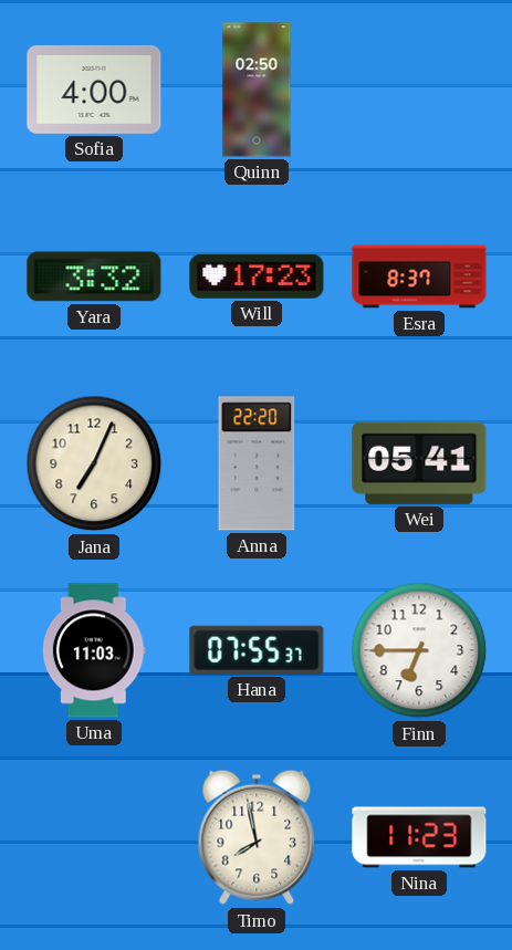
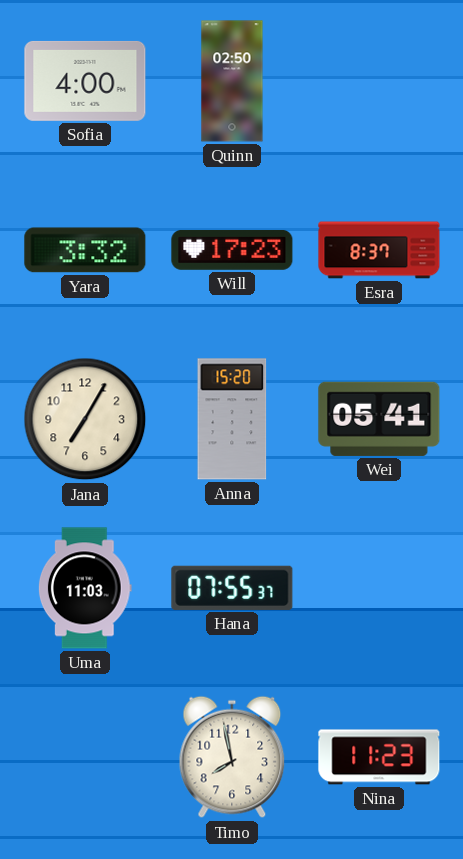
Jana: 7:04 -> 7:05 (85, 419)
Anna: 22:20 -> 15:20 (232, 419)
Finn: 6:45 -> none (419, 650)
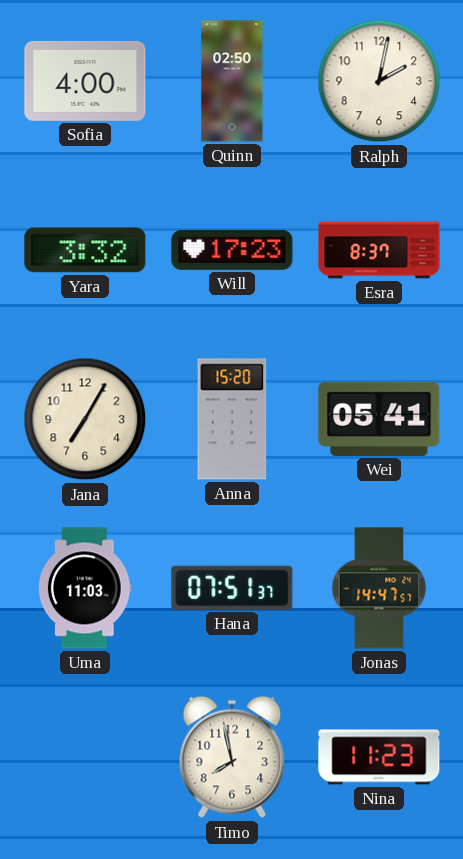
Ralph: none -> 2:02 (379, 81)
Hana: 07:55 -> 07:51 (232, 588)
Jonas: none -> 14:47 (379, 588)
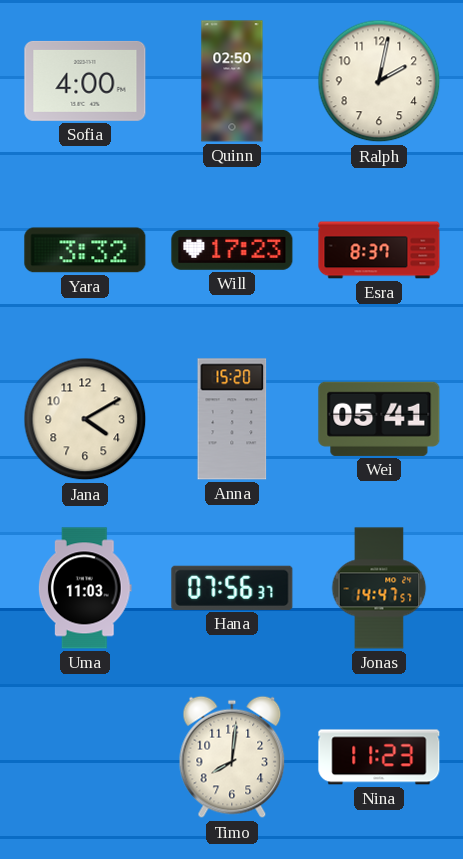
Jana: 7:05 -> 4:10 (85, 419)
Hana: 07:51 -> 07:56 (232, 588)
Timo: 7:58 -> 8:01 (232, 757)
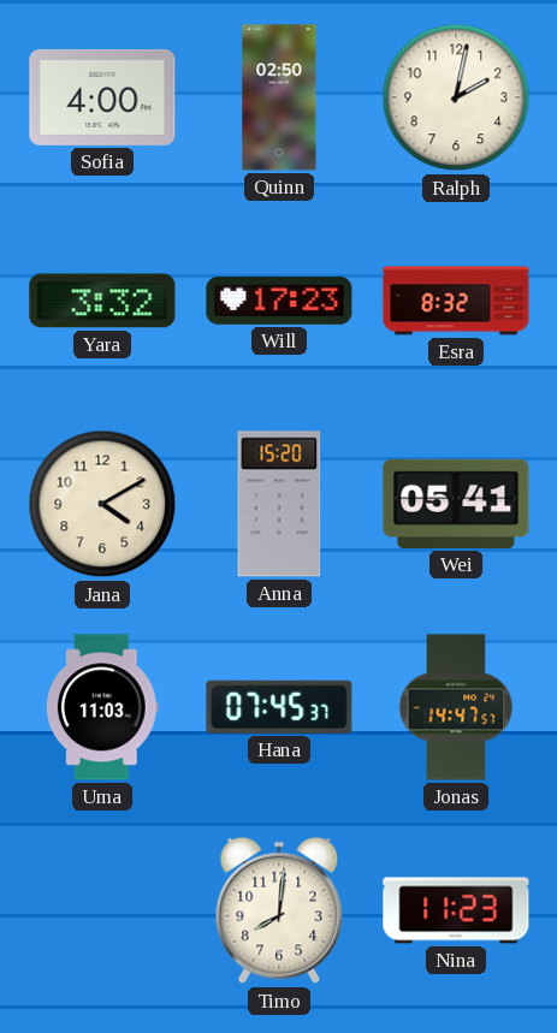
Esra: 8:37 -> 8:32 (456, 301)
Hana: 07:56 -> 07:45 (279, 707)
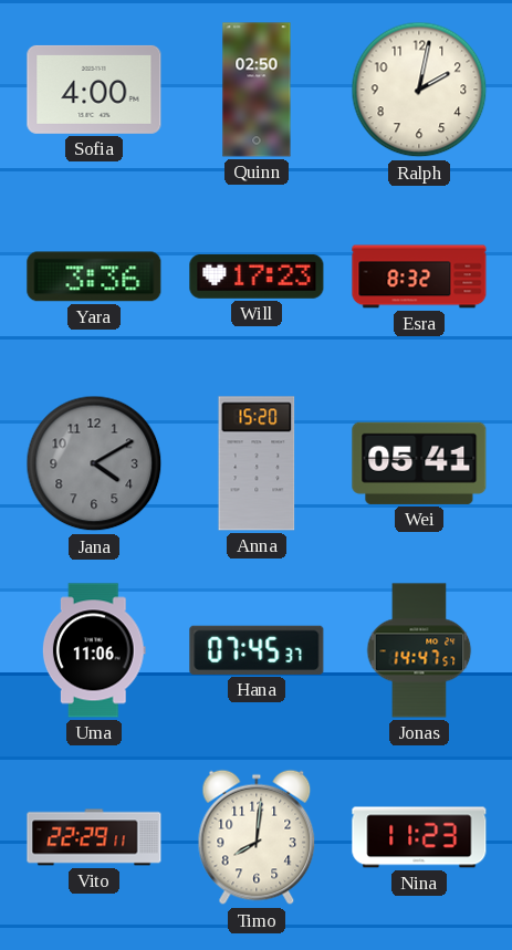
Yara: 3:32 -> 3:36 (94, 276)
Jana dial: cream -> grey (94, 463)
Uma: 11:03 -> 11:06 (94, 650)
Vito: none -> 22:29 (94, 837)
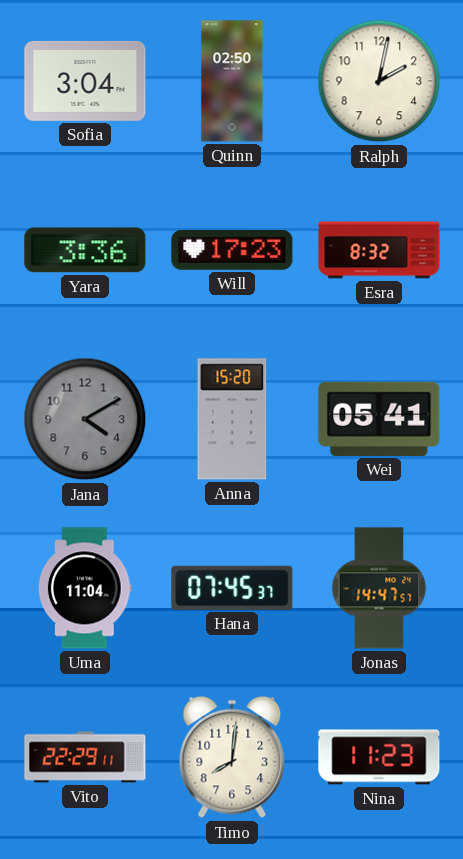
Sofia: 4:00 -> 3:04 (85, 81)
Uma: 11:06 -> 11:04 (85, 588)
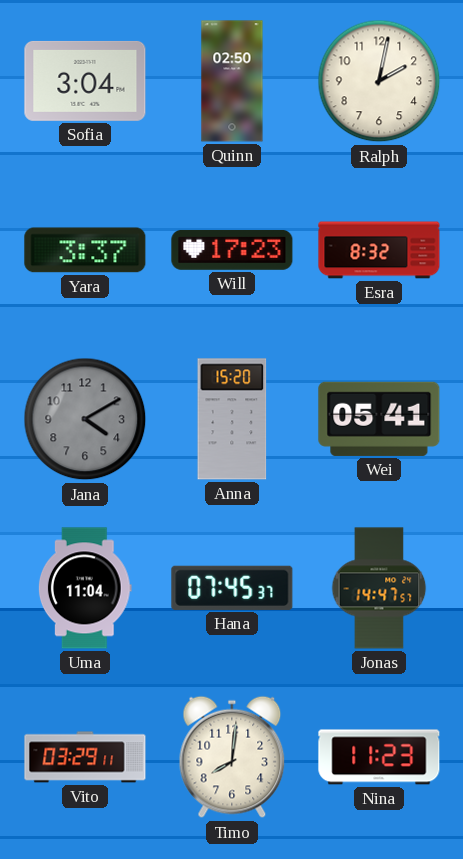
Yara: 3:36 -> 3:37 (85, 250)
Vito: 22:29 -> 03:29 (85, 757)
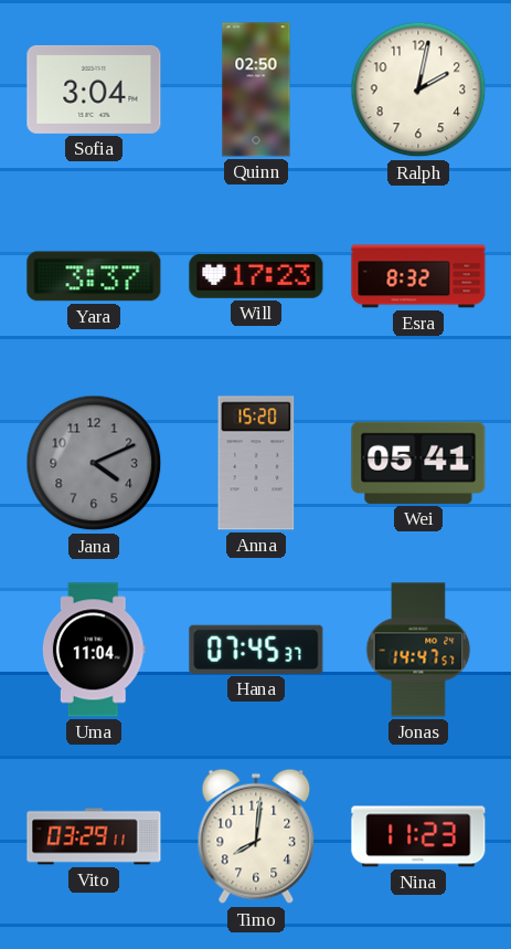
Jana: 4:10 -> 4:11 (94, 463)
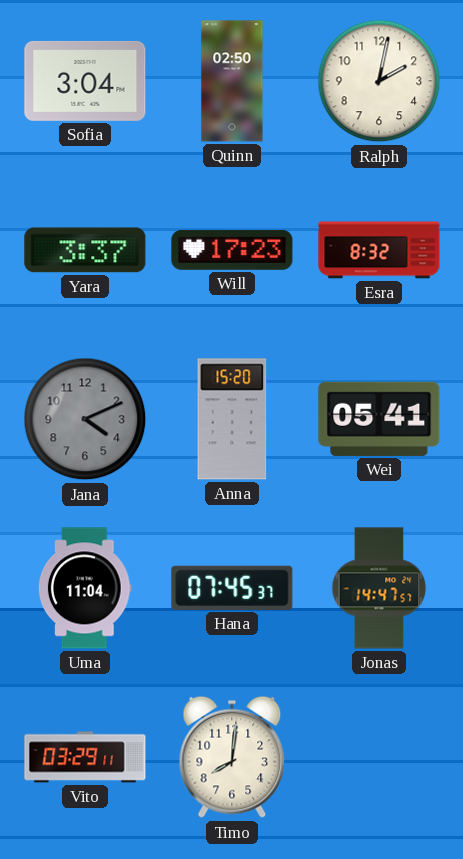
Nina: 11:23 -> none (418, 836)
